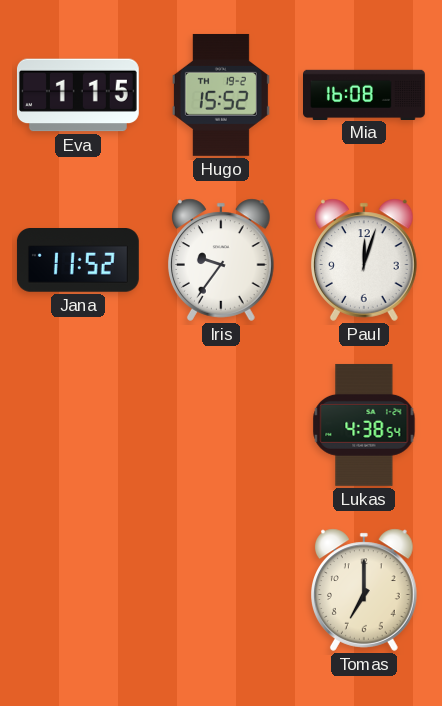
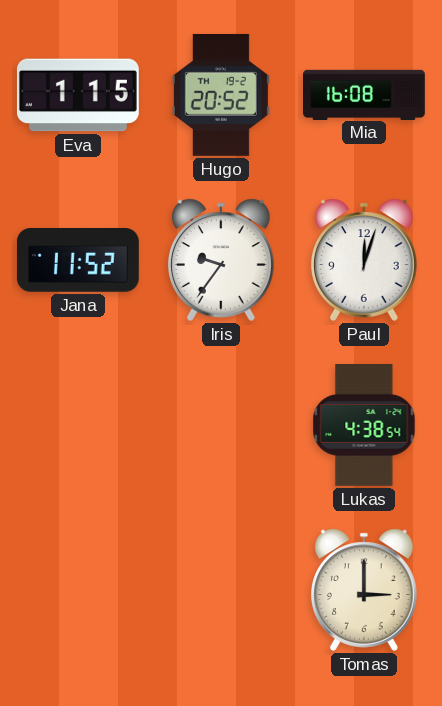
Hugo: 15:52 -> 20:52 (221, 95)
Tomas: 7:00 -> 3:00 (365, 590)
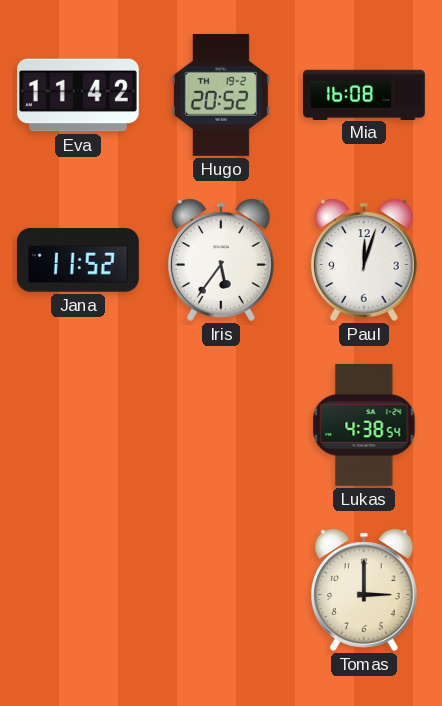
Eva: 1:15 -> 11:42 (78, 95)
Iris: 9:36 -> 5:36 (222, 260)
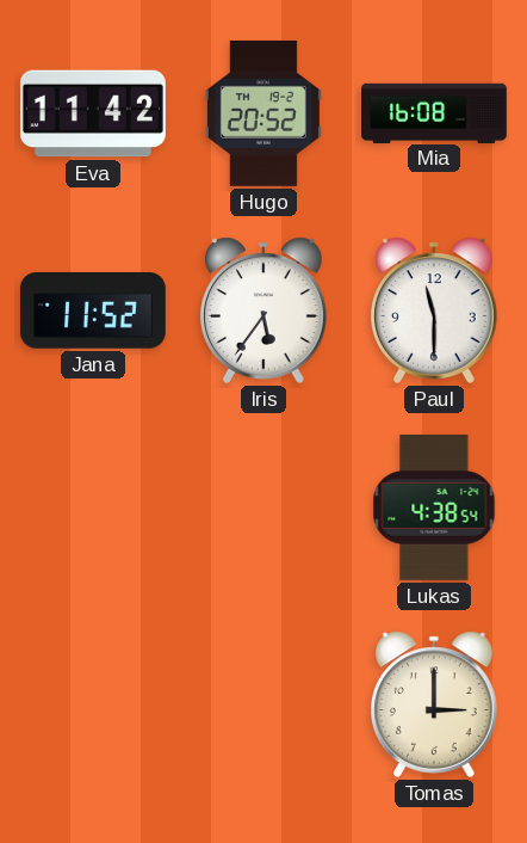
Paul: 12:03 -> 11:30 (435, 310)
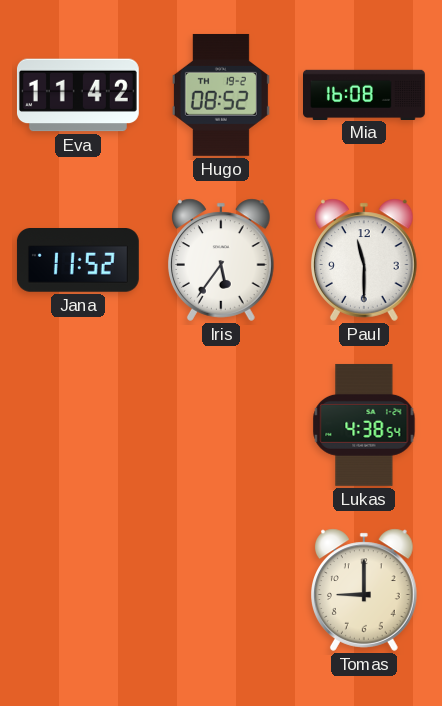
Hugo: 20:52 -> 08:52 (221, 95)
Tomas: 3:00 -> 9:00 (365, 590)
